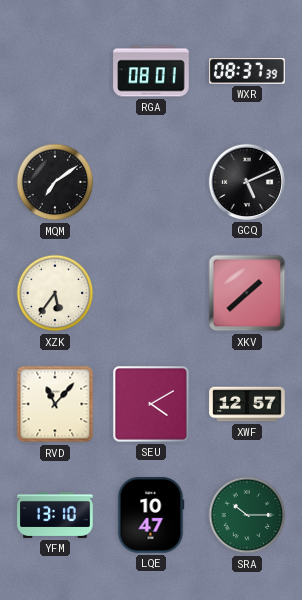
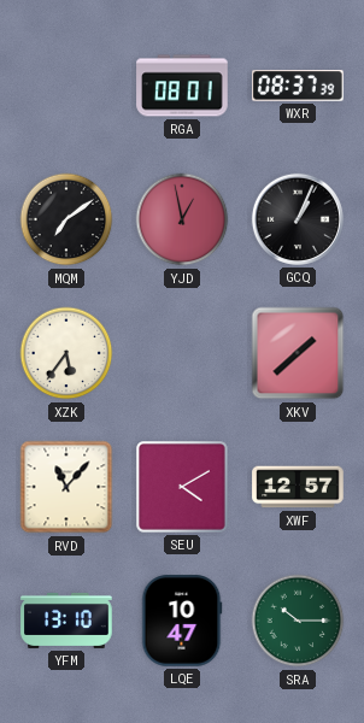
YJD: none -> 12:58 (182, 219)
GCQ: 5:11 -> 1:04 (298, 219)
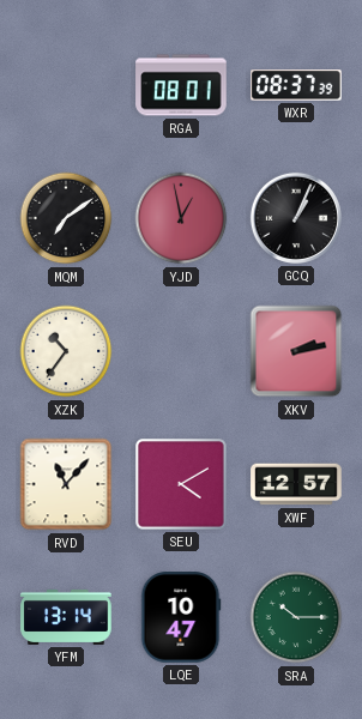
XZK: 5:36 -> 10:36 (66, 351)
XKV: 1:38 -> 2:13 (296, 351)
YFM: 13:10 -> 13:14 (66, 617)
